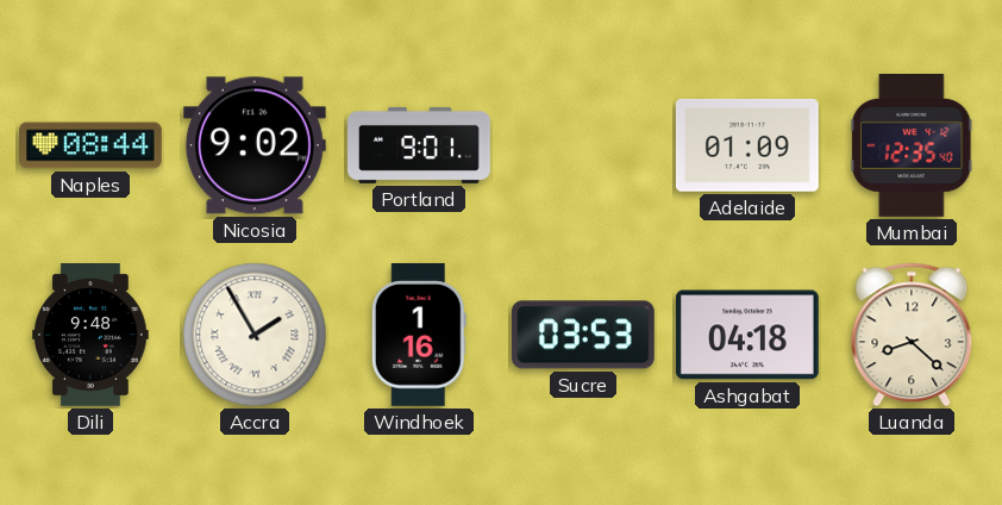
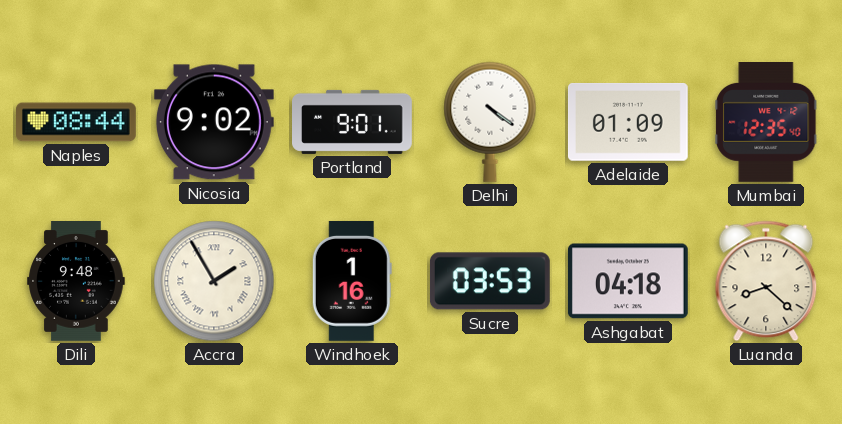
Delhi: none -> 4:21 (490, 122)
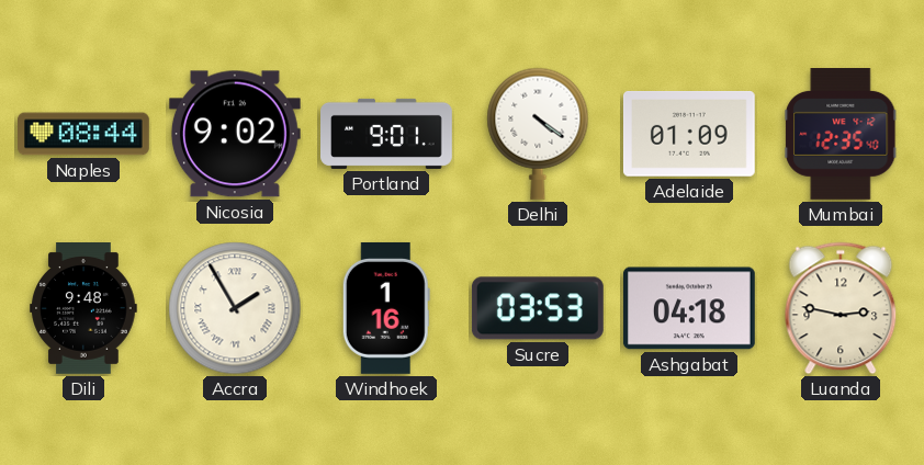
Luanda: 8:22 -> 2:47 (841, 308)
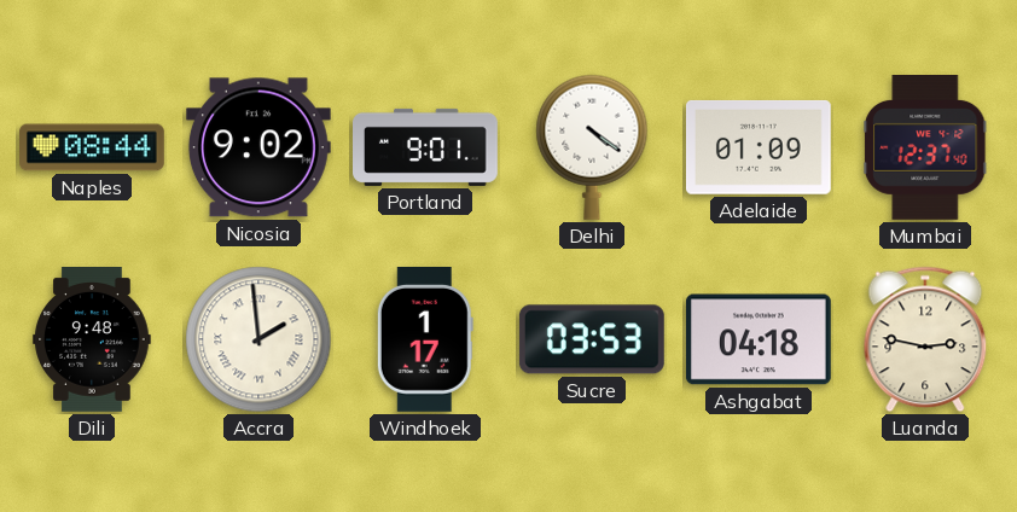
Mumbai: 12:35 -> 12:37 (925, 149)
Accra: 1:55 -> 1:59 (258, 339)
Windhoek: 1:16 -> 1:17 (425, 339)
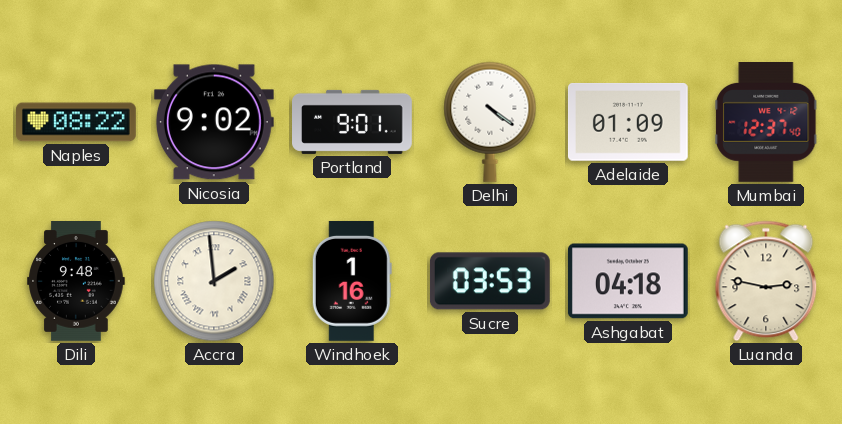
Naples: 08:44 -> 08:22 (77, 122)
Windhoek: 1:17 -> 1:16 (352, 281)
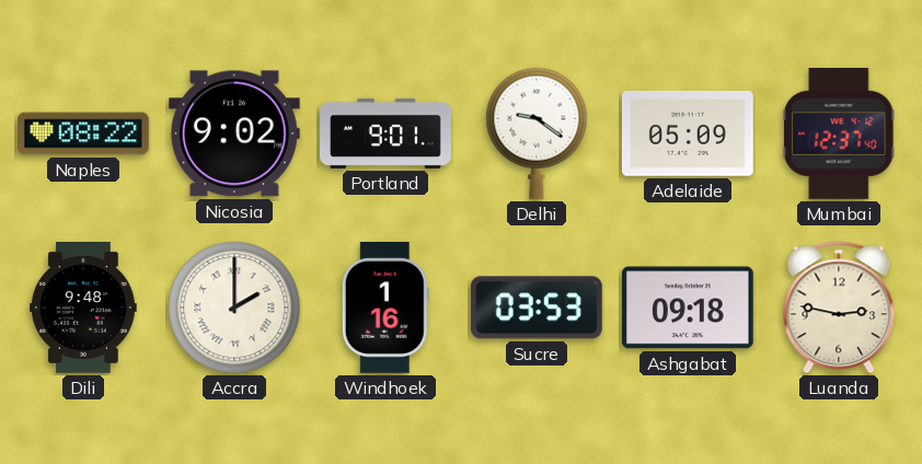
Delhi: 4:21 -> 9:21 (537, 134)
Adelaide: 01:09 -> 05:09 (688, 134)
Accra: 1:59 -> 2:00 (234, 308)
Ashgabat: 04:18 -> 09:18 (688, 308)
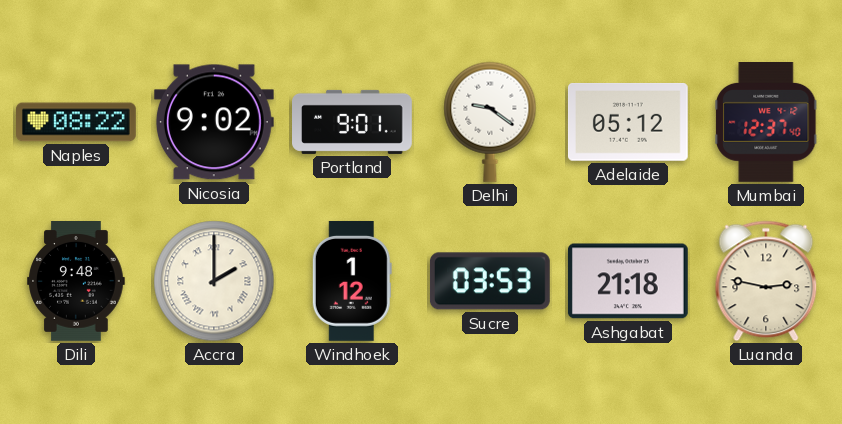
Adelaide: 05:09 -> 05:12 (628, 122)
Windhoek: 1:16 -> 1:12 (352, 281)
Ashgabat: 09:18 -> 21:18 (628, 281)
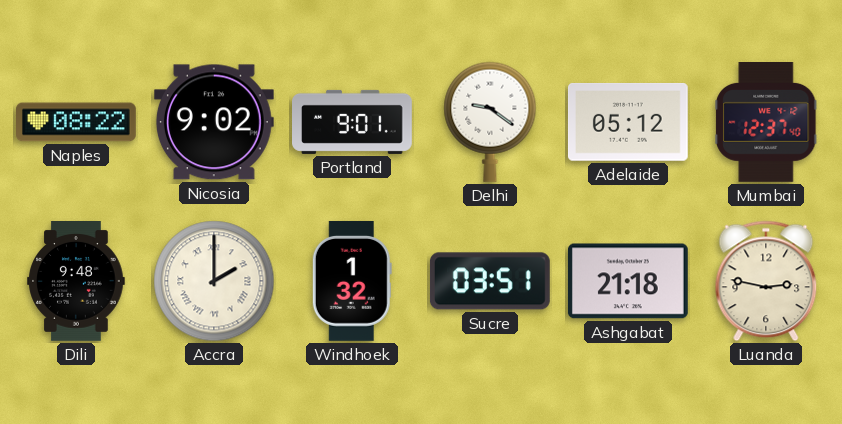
Windhoek: 1:12 -> 1:32 (352, 281)
Sucre: 03:53 -> 03:51 (490, 281)
